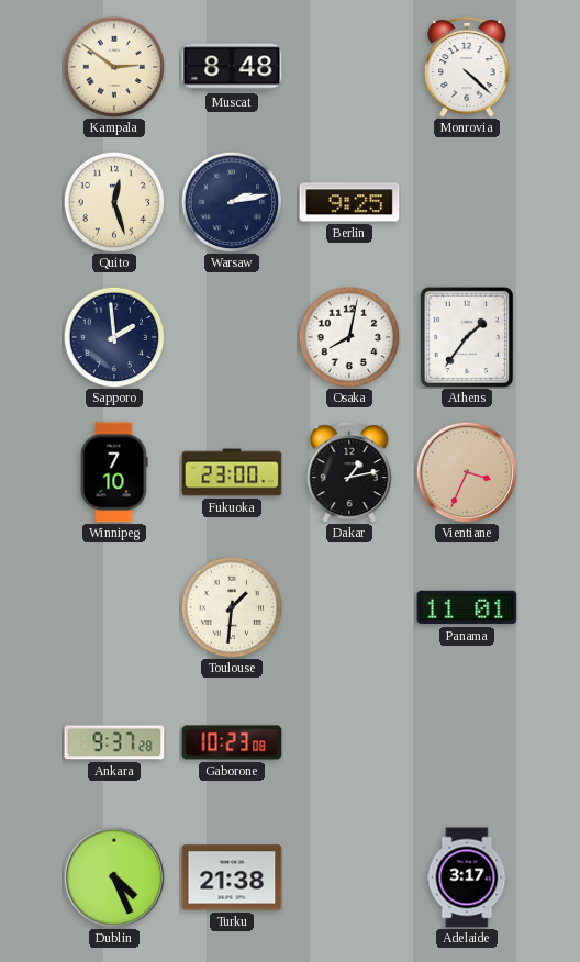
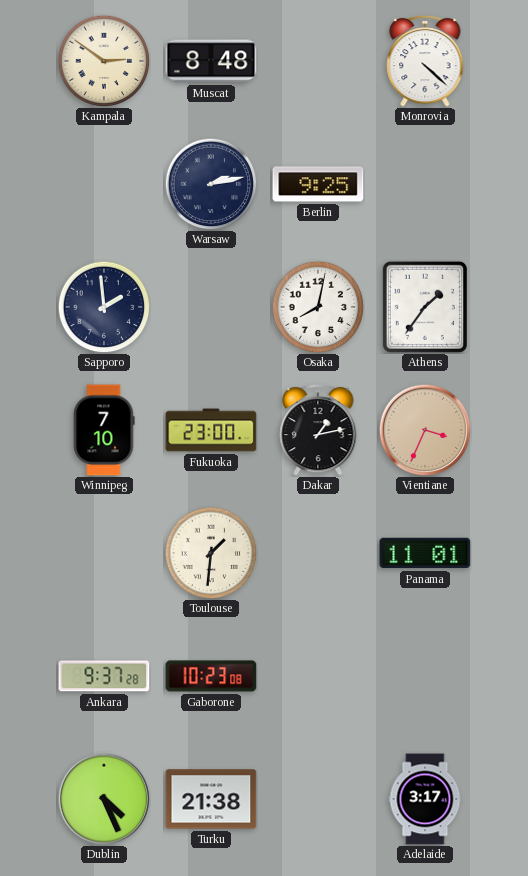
Quito: 12:27 -> none (114, 202)
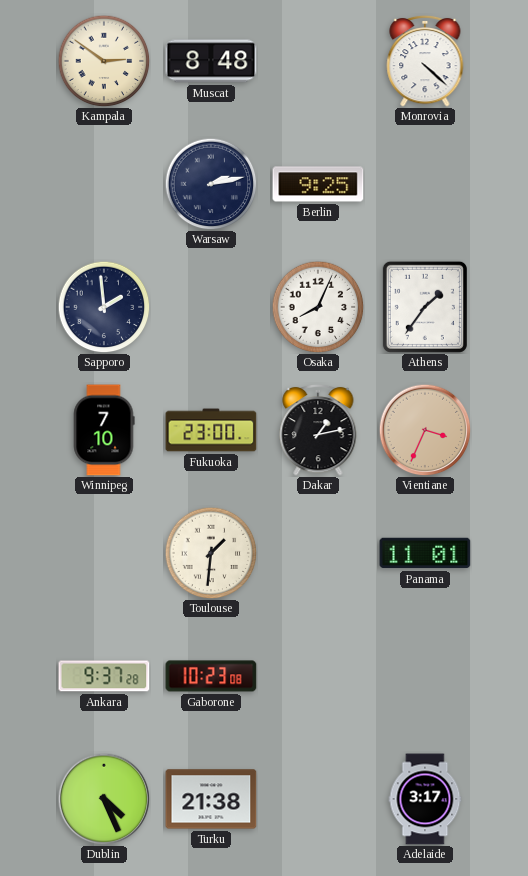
Osaka: 8:02 -> 8:04 (318, 307)
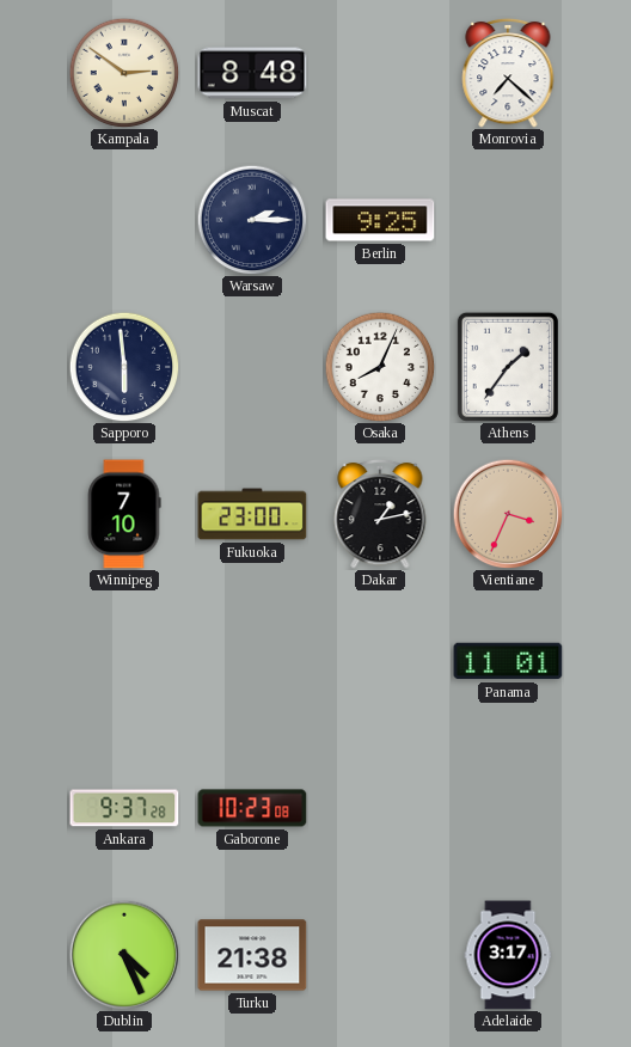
Monrovia: 4:22 -> 7:22 (508, 73)
Warsaw: 2:13 -> 2:15 (252, 220)
Sapporo: 1:59 -> 5:59 (124, 367)
Toulouse: 1:31 -> none (211, 553)
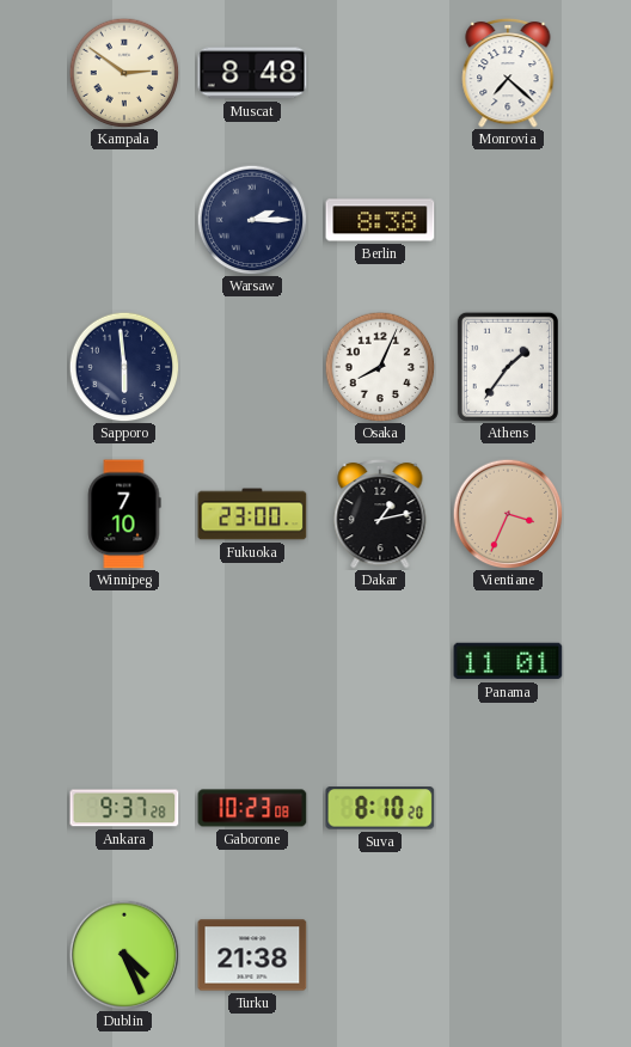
Berlin: 9:25 -> 8:38 (380, 220)
Suva: none -> 8:10 (380, 808)
Adelaide: 3:17 -> none (508, 955)
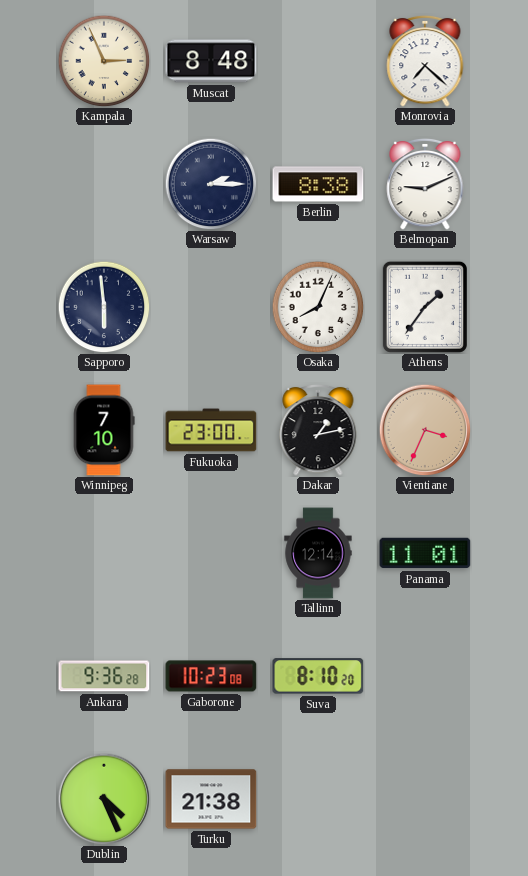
Kampala: 2:51 -> 2:56 (104, 61)
Belmopan: none -> 9:11 (425, 184)
Tallinn: none -> 12:14 (318, 553)
Ankara: 9:37 -> 9:36 (104, 676)
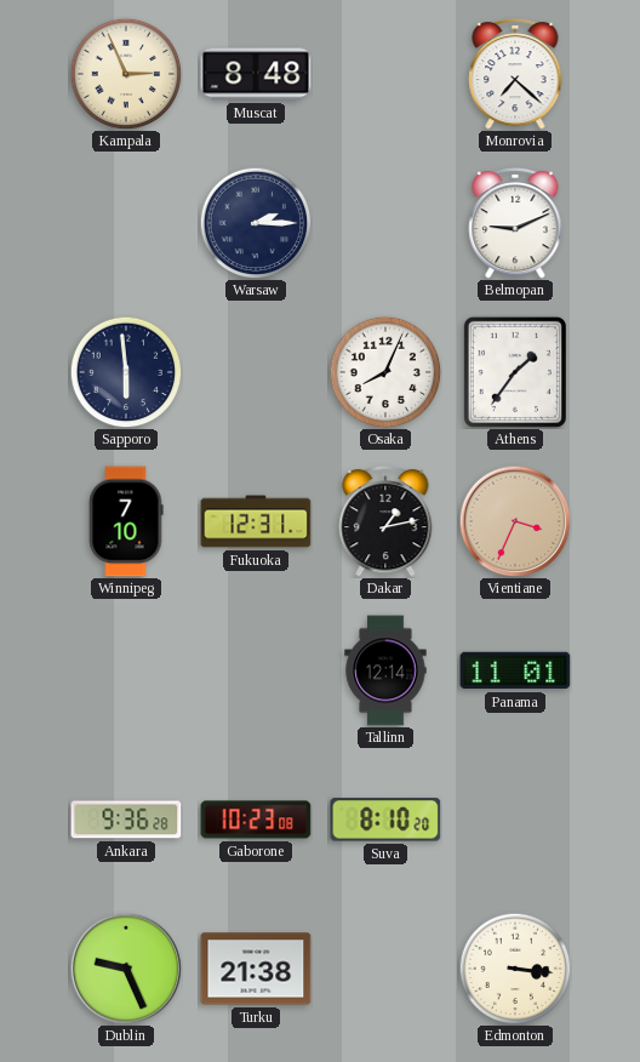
Berlin: 8:38 -> none (318, 184)
Fukuoka: 23:00 -> 12:31 (256, 521)
Dublin: 4:26 -> 9:26 (126, 969)
Edmonton: none -> 3:16 (515, 969)
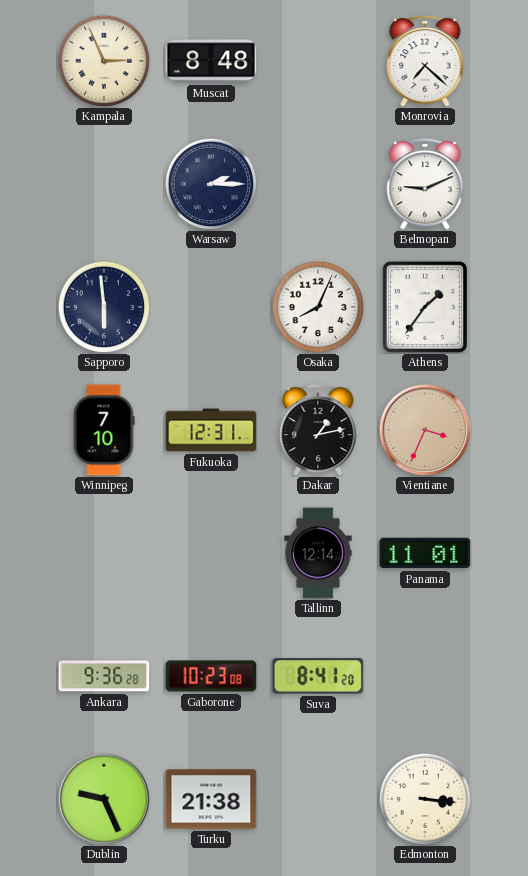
Suva: 8:10 -> 8:41 (318, 676)
